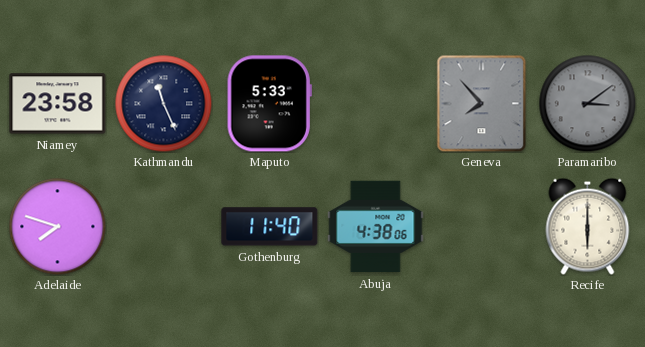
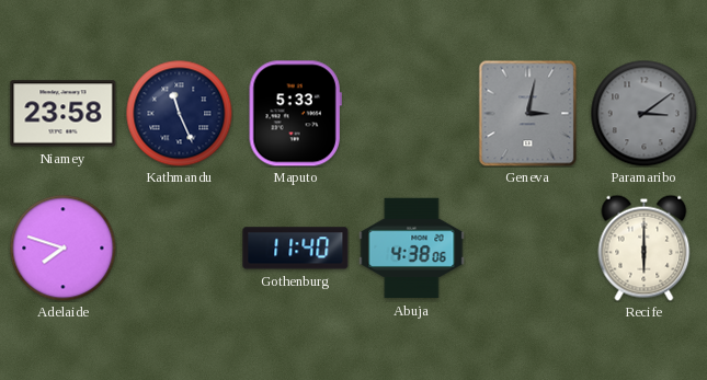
Geneva: 7:53 -> 3:02 (528, 113)
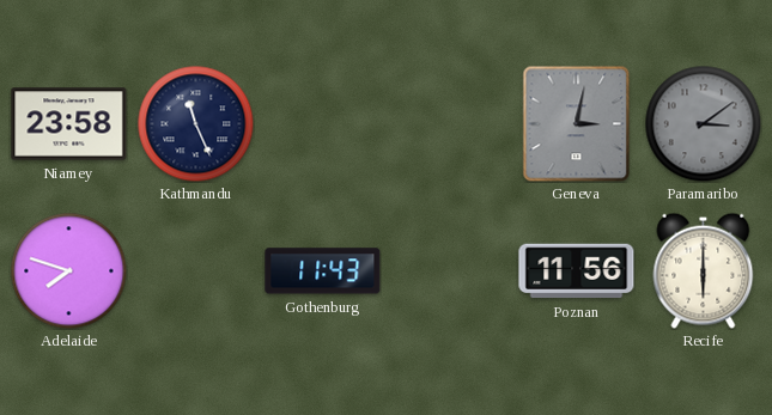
Maputo: 5:33 -> none (295, 114)
Gothenburg: 11:40 -> 11:43 (323, 271)
Abuja: 4:38 -> none (412, 249)
Poznan: none -> 11:56 (577, 271)
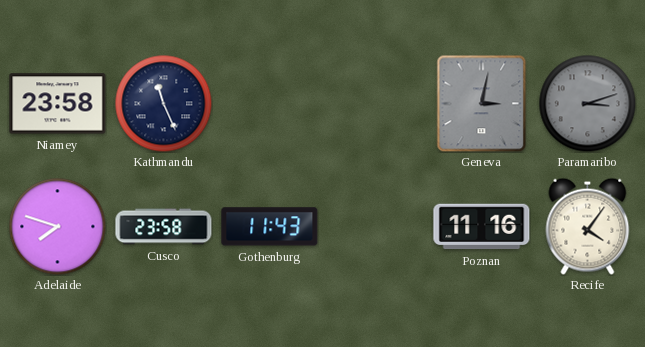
Paramaribo: 3:09 -> 3:12 (587, 103)
Cusco: none -> 23:58 (164, 227)
Poznan: 11:56 -> 11:16 (482, 227)
Recife: 6:00 -> 4:06 (588, 226)
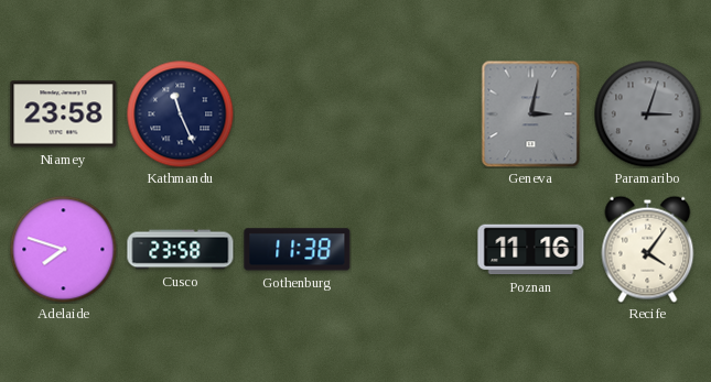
Paramaribo: 3:12 -> 3:03 (647, 113)
Gothenburg: 11:43 -> 11:38 (298, 250)
